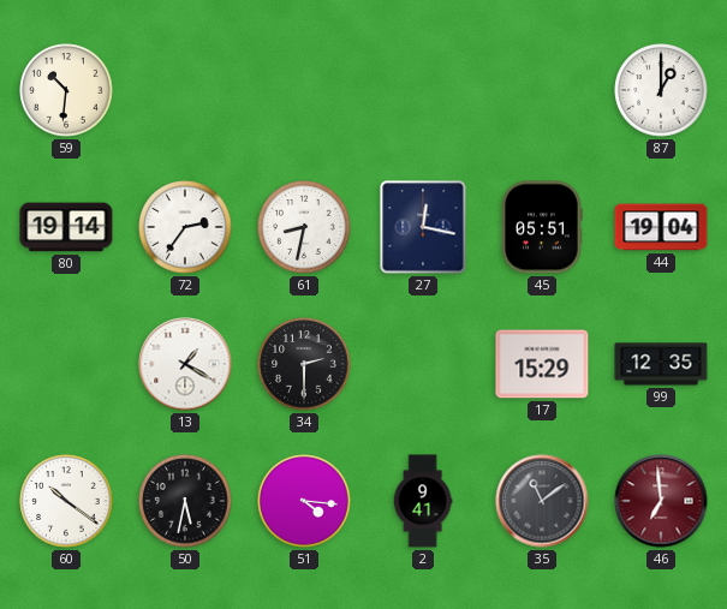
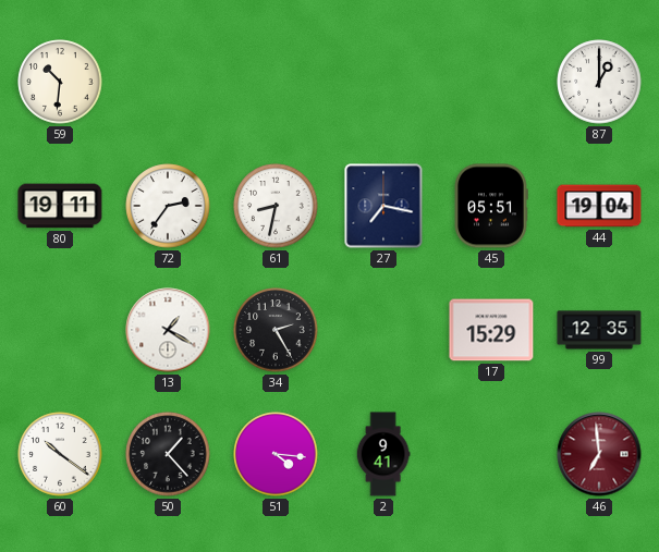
80: 19:14 -> 19:11 (60, 206)
27: 12:17 -> 7:17 (383, 206)
34: 2:30 -> 2:25 (276, 330)
50: 5:32 -> 1:23 (168, 454)
35: 11:09 -> none (542, 501)
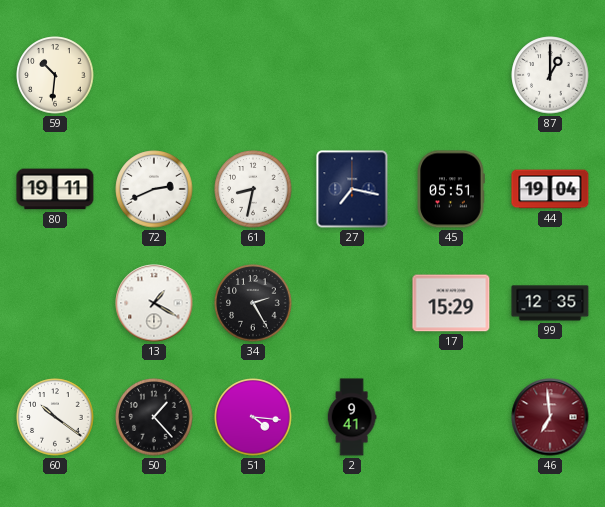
72: 2:36 -> 2:41 (154, 189)
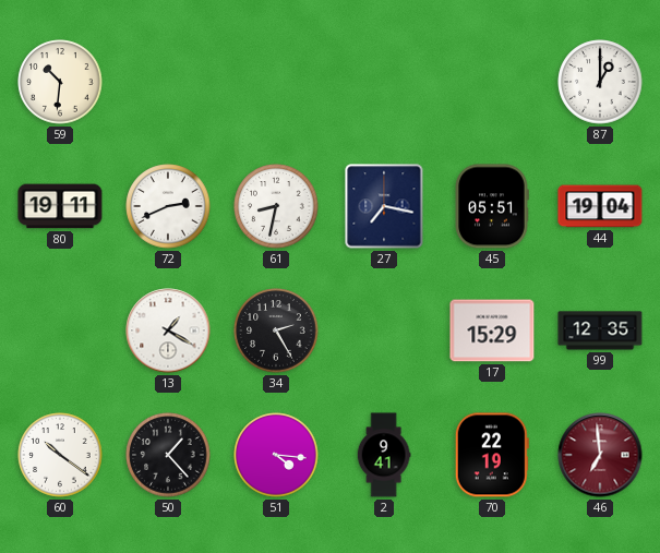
70: none -> 22:19 (492, 455)
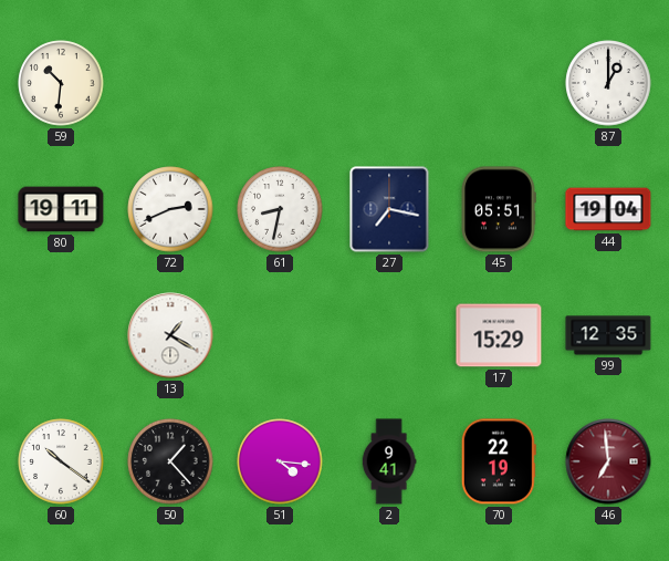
34: 2:25 -> none (276, 330)
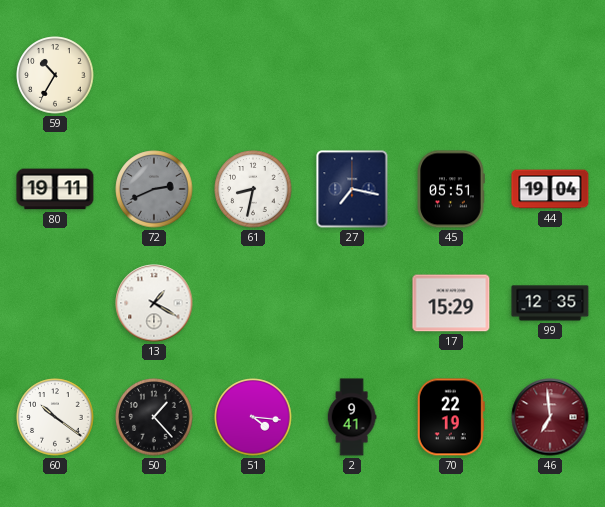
59: 10:31 -> 10:35 (55, 75)
87: 1:00 -> none (608, 83)
72 dial: white -> grey (154, 189)
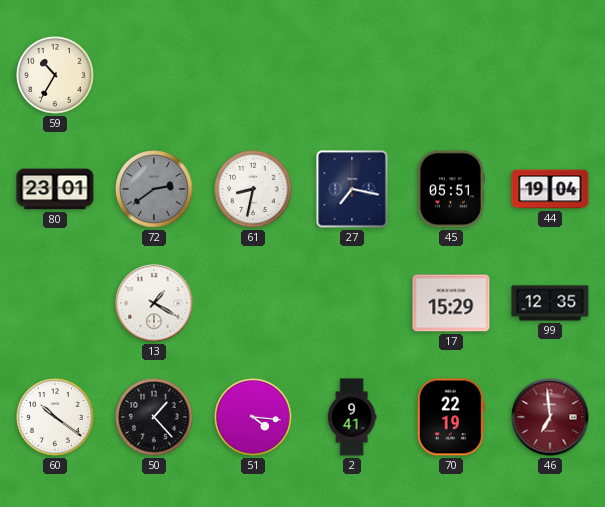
80: 19:11 -> 23:01 (55, 189)
72: 2:41 -> 2:39 (154, 189)
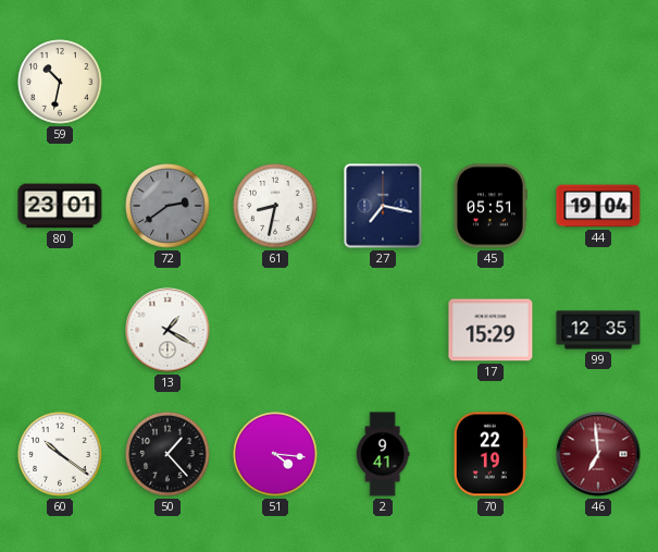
59: 10:35 -> 10:32 (60, 82)
